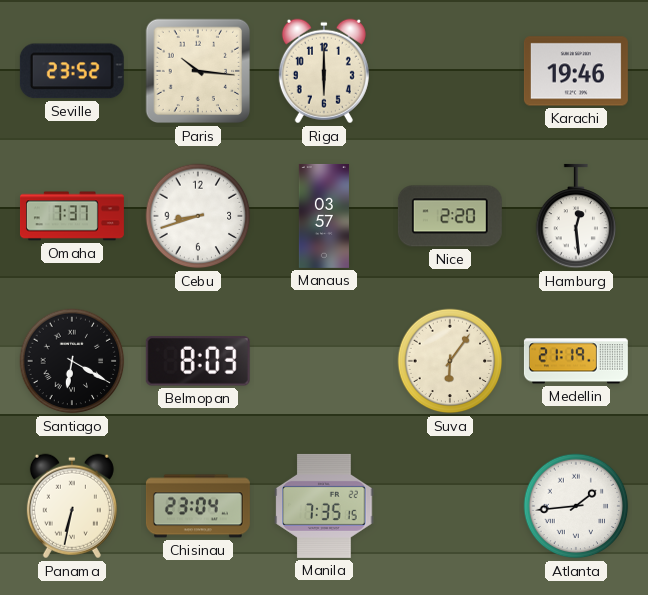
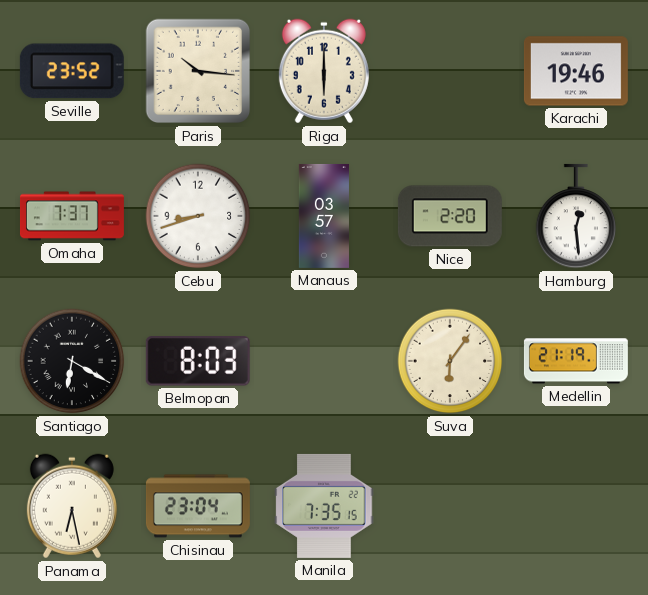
Panama: 6:32 -> 6:28 (72, 506)
Atlanta: 1:44 -> none (576, 506)
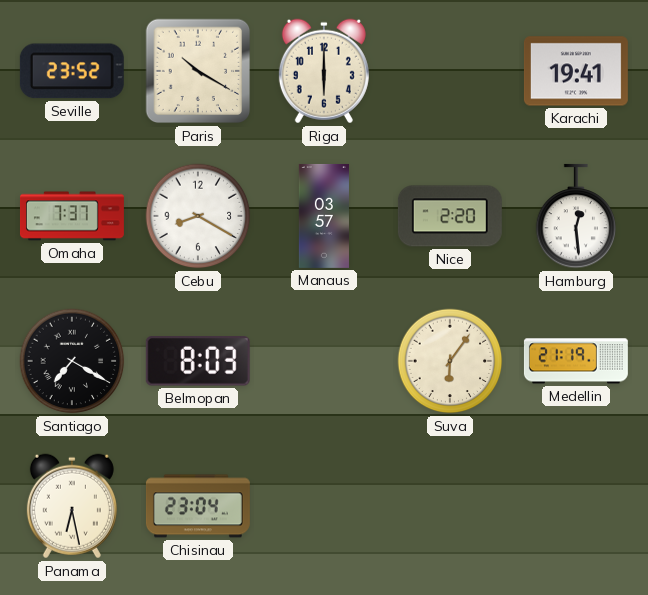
Paris: 10:16 -> 10:20 (198, 71)
Karachi: 19:46 -> 19:41 (576, 71)
Cebu: 8:42 -> 8:20 (198, 216)
Santiago: 6:20 -> 7:20 (72, 361)
Manila: 7:35 -> none (324, 506)
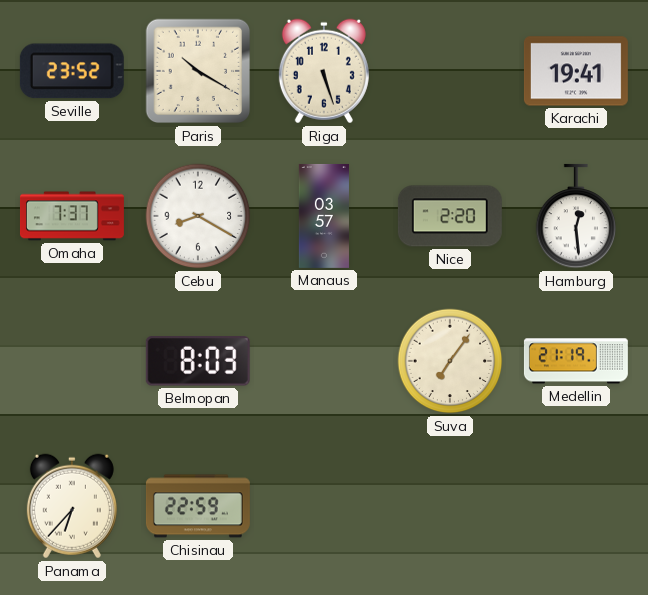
Riga: 6:00 -> 5:27 (324, 71)
Santiago: 7:20 -> none (72, 361)
Suva: 6:06 -> 7:06 (450, 361)
Panama: 6:28 -> 6:37 (72, 506)
Chisinau: 23:04 -> 22:59 (198, 506)
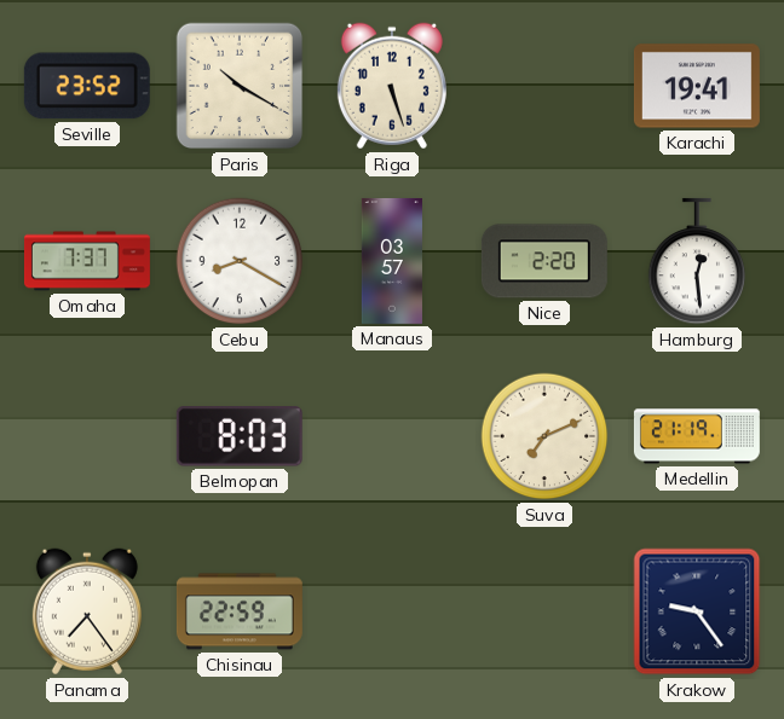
Suva: 7:06 -> 7:11 (544, 436)
Panama: 6:37 -> 7:24 (87, 611)
Krakow: none -> 9:24 (697, 611)
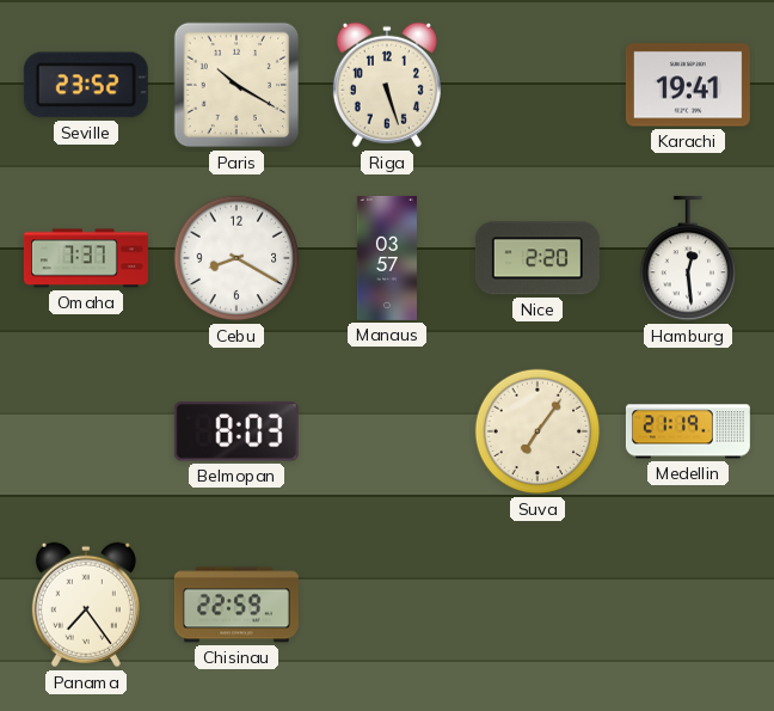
Suva: 7:11 -> 7:06 (537, 431)
Krakow: 9:24 -> none (697, 611)
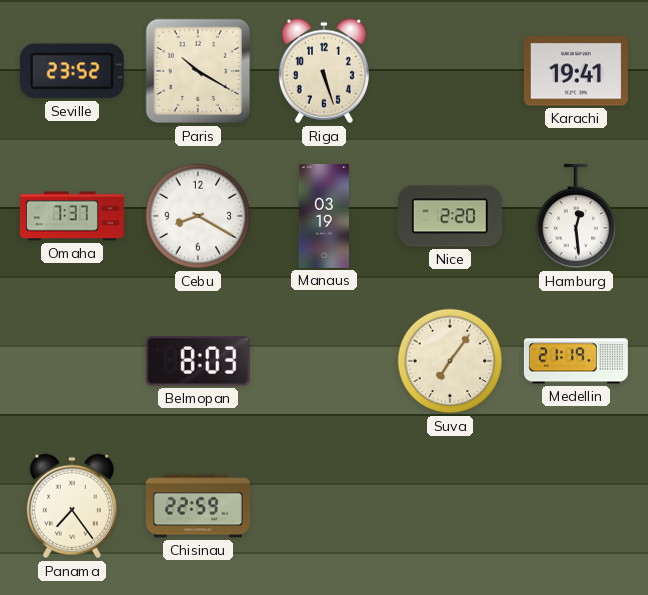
Manaus: 03:57 -> 03:19 (324, 216)
